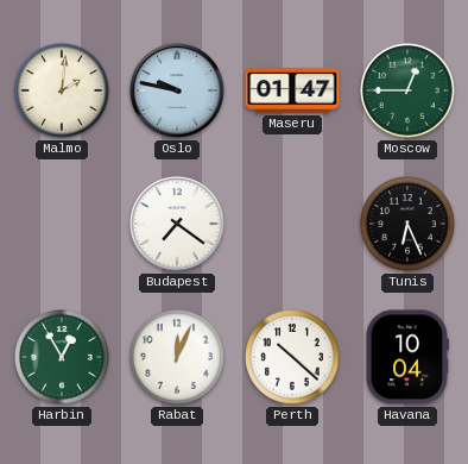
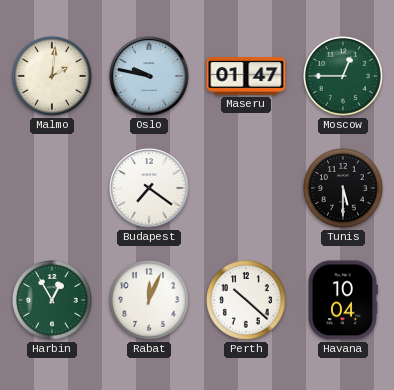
Tunis: 6:26 -> 5:30 (343, 188)
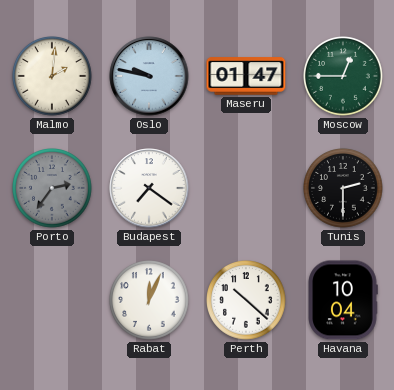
Porto: none -> 2:36 (52, 188)
Tunis: 5:30 -> 2:30 (343, 188)
Harbin: 12:55 -> none (52, 300)
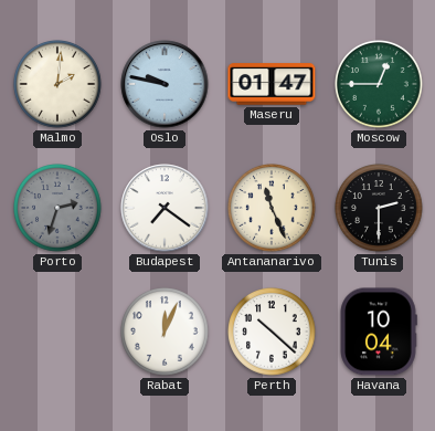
Porto: 2:36 -> 2:33 (57, 208)
Antananarivo: none -> 11:26 (272, 208)
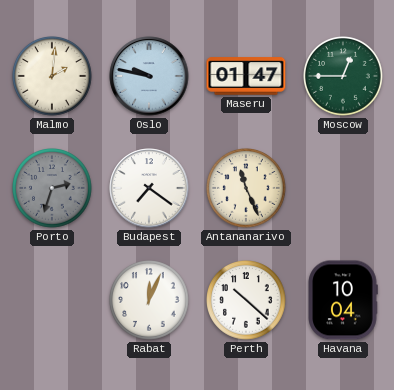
Tunis: 2:30 -> none (379, 208)
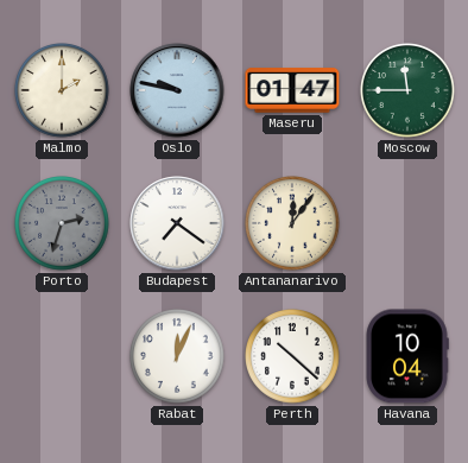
Malmo: 2:01 -> 2:00 (62, 90)
Moscow: 12:45 -> 11:45 (407, 90)
Antananarivo: 11:26 -> 12:06 (292, 223)
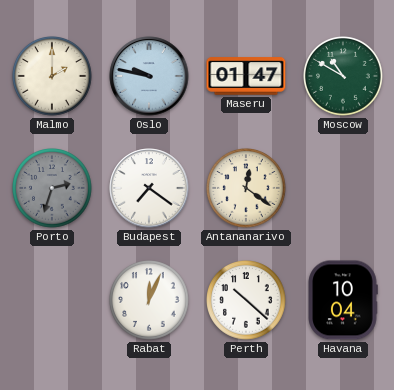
Moscow: 11:45 -> 10:50 (343, 76)
Antananarivo: 12:06 -> 12:21 (246, 188)
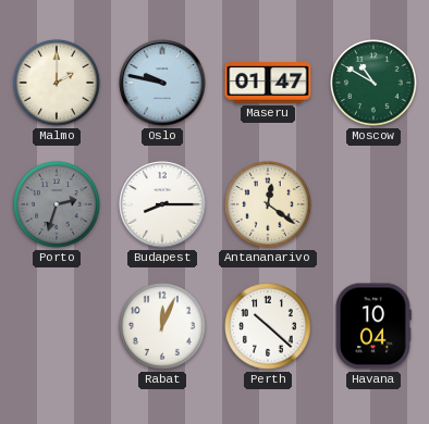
Budapest: 7:21 -> 8:15 (162, 204)
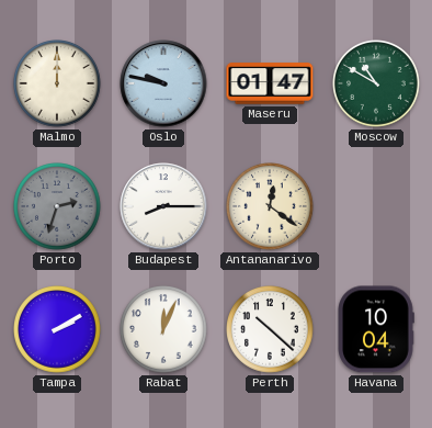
Malmo: 2:00 -> 12:00 (57, 83)
Tampa: none -> 2:10 (57, 329)
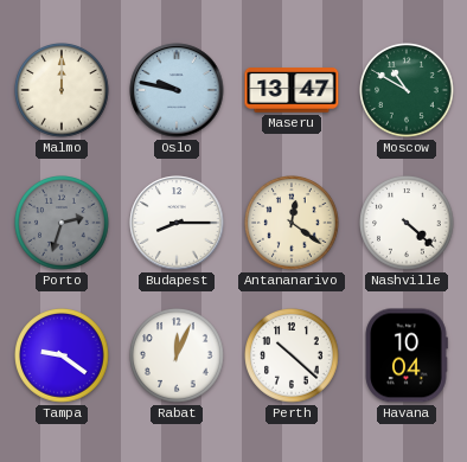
Maseru: 01:47 -> 13:47 (292, 90)
Nashville: none -> 4:22 (407, 223)
Tampa: 2:10 -> 9:21 (62, 355)
